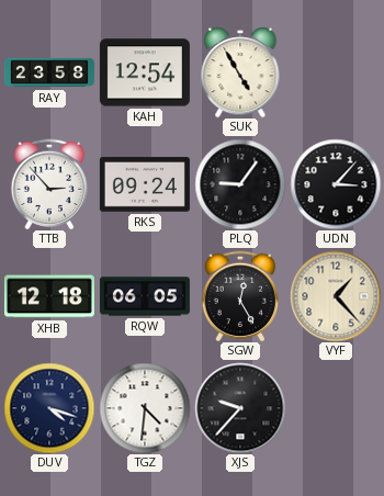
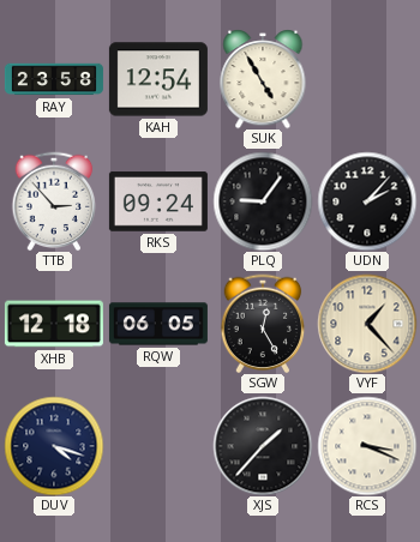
UDN: 3:07 -> 2:07 (367, 201)
TGZ: 4:31 -> none (145, 408)
XJS: 9:37 -> 1:37 (263, 446)
RCS: none -> 3:19 (367, 446)
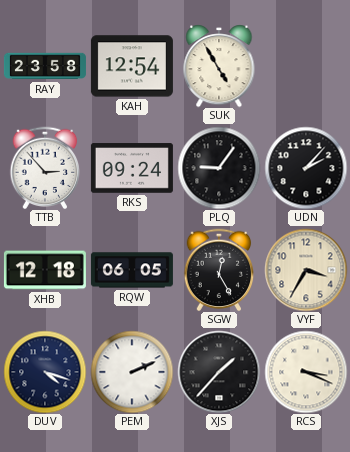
VYF: 1:23 -> 3:35 (306, 270)
PEM: none -> 2:11 (132, 372)
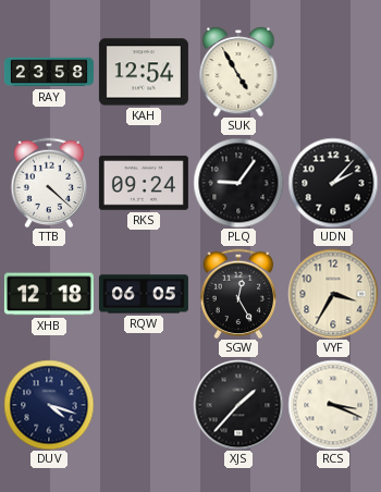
TTB: 2:53 -> 4:22 (49, 183)
PEM: 2:11 -> none (132, 372)
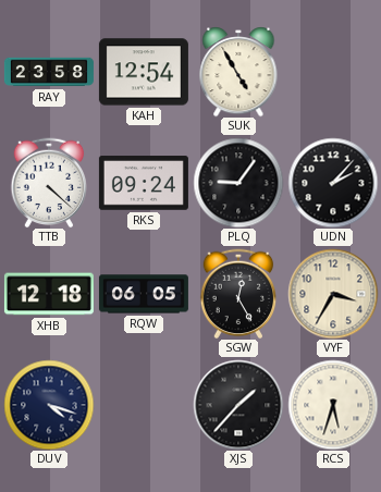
RCS: 3:19 -> 5:33 (333, 405)
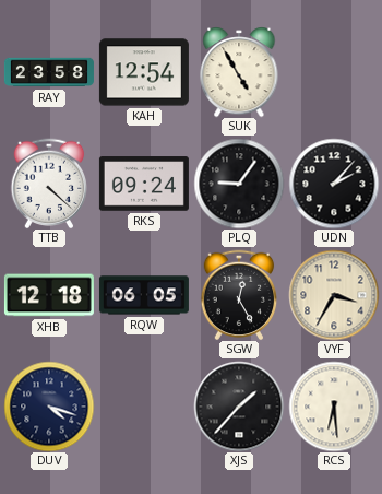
RCS: 5:33 -> 6:29 (334, 407)
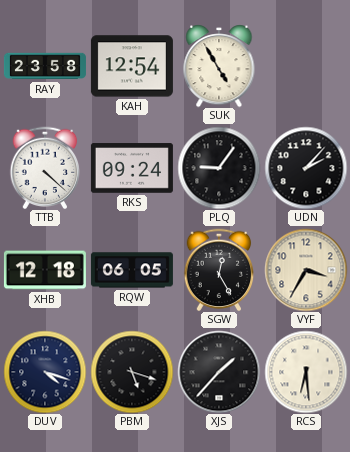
PBM: none -> 5:18 (132, 372)
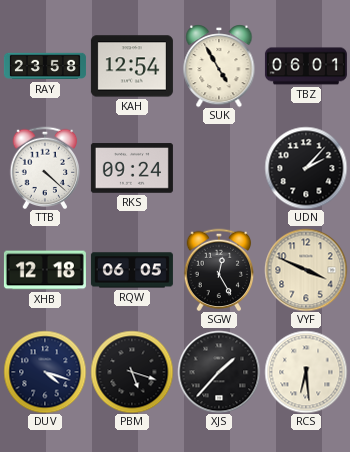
TBZ: none -> 06:01 (306, 66)
PLQ: 9:06 -> none (219, 168)
VYF: 3:35 -> 3:49 (306, 270)
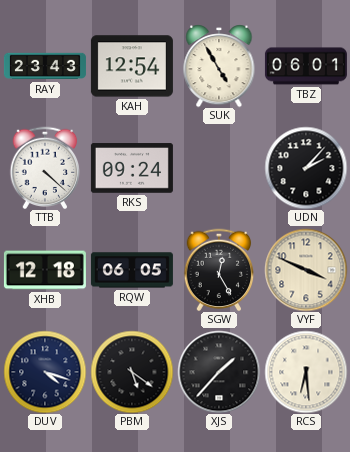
RAY: 23:58 -> 23:43 (45, 66)
PBM: 5:18 -> 5:21 (132, 372)
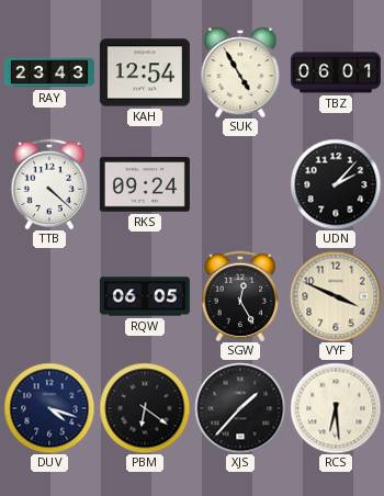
XHB: 12:18 -> none (45, 270)
PBM: 5:21 -> 6:21 (145, 408)
